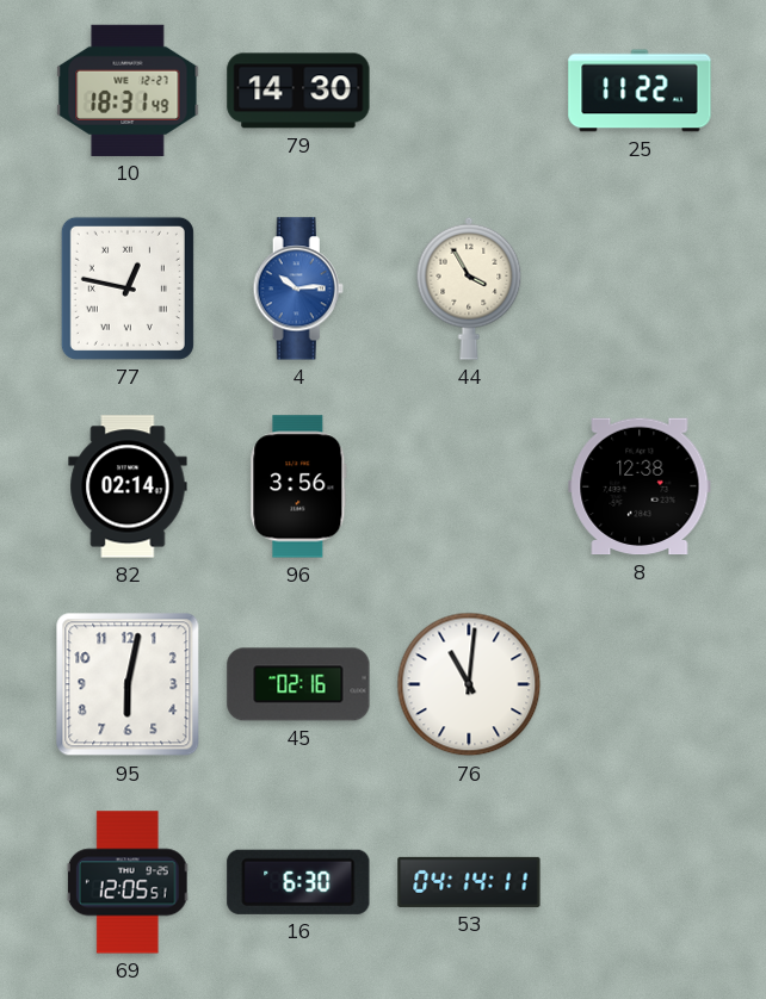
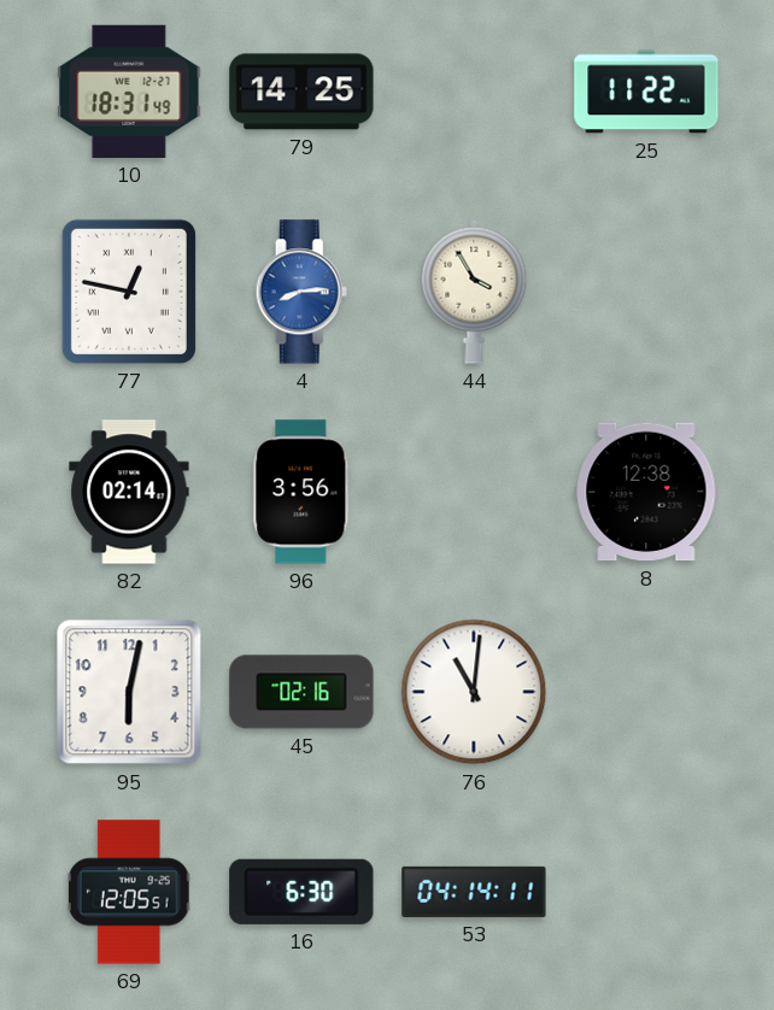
79: 14:30 -> 14:25 (301, 92)
4: 10:14 -> 8:14 (301, 292)
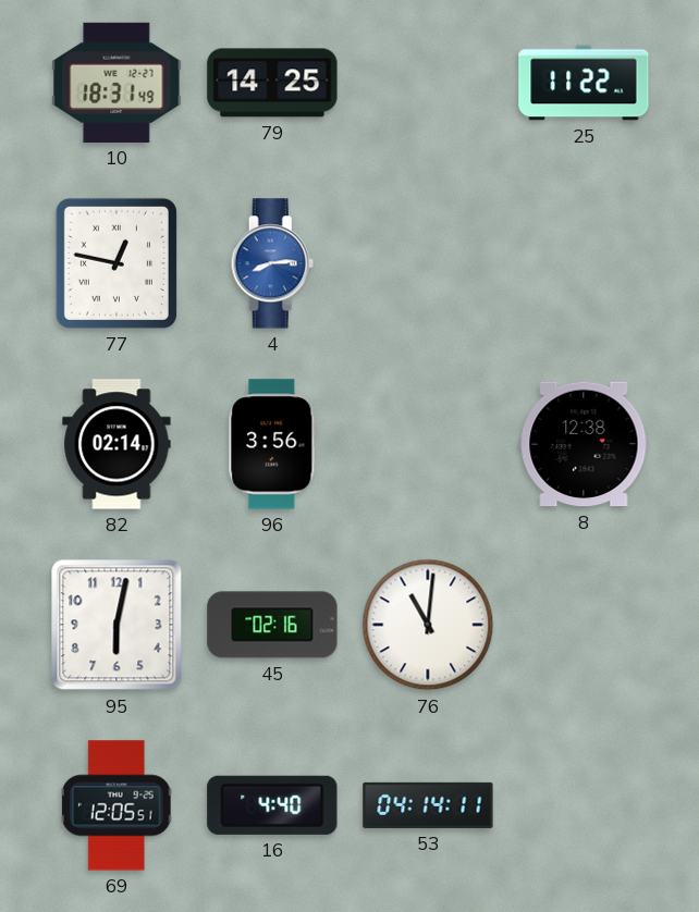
44: 3:55 -> none (474, 292)
16: 6:30 -> 4:40 (272, 805)
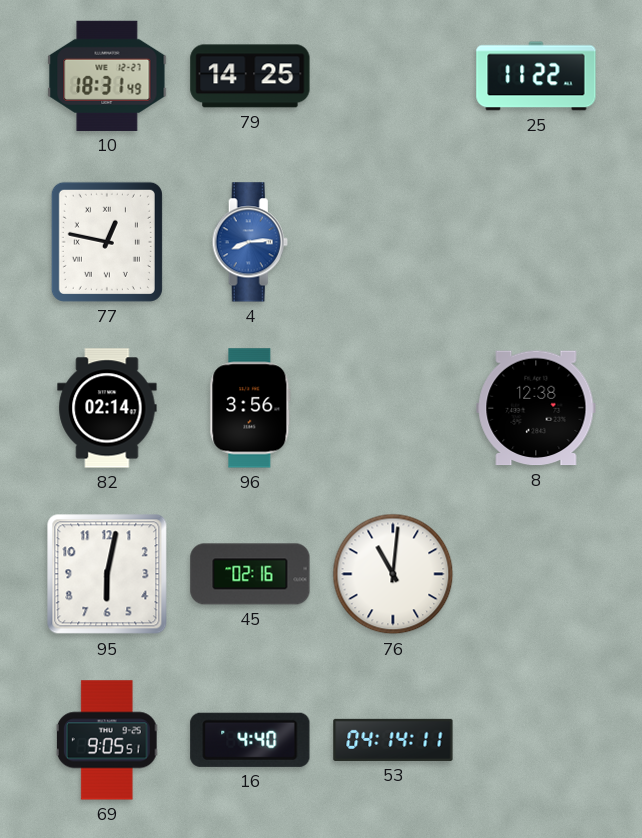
69: 12:05 -> 9:05 (107, 740)
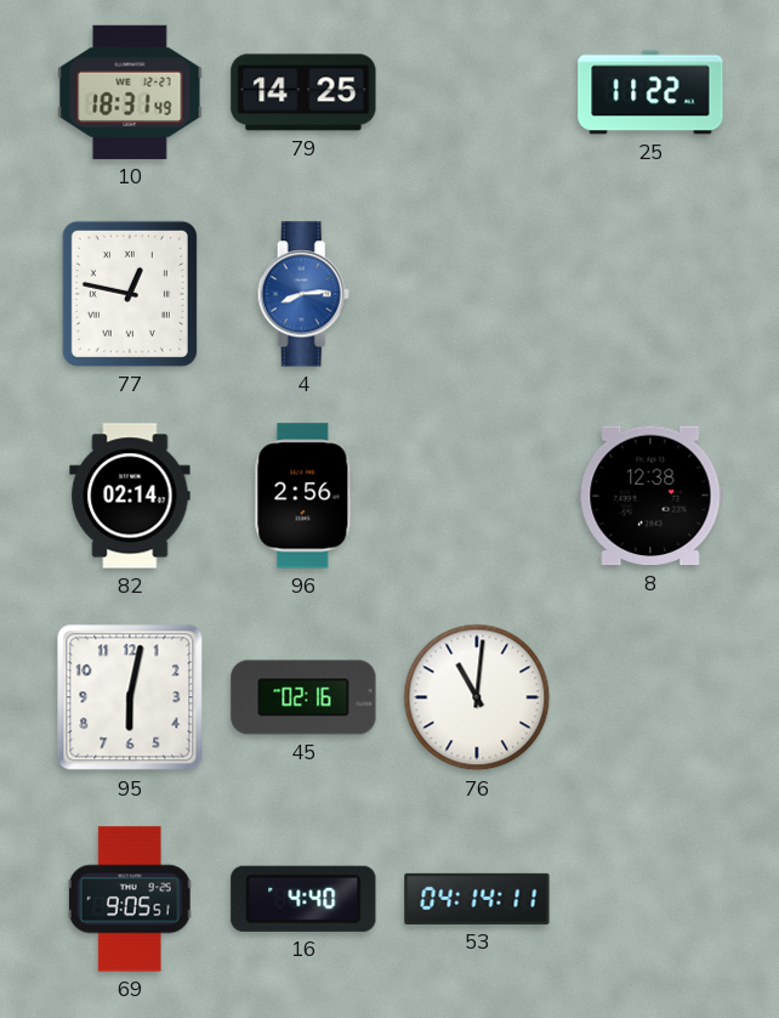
96: 3:56 -> 2:56 (303, 496)
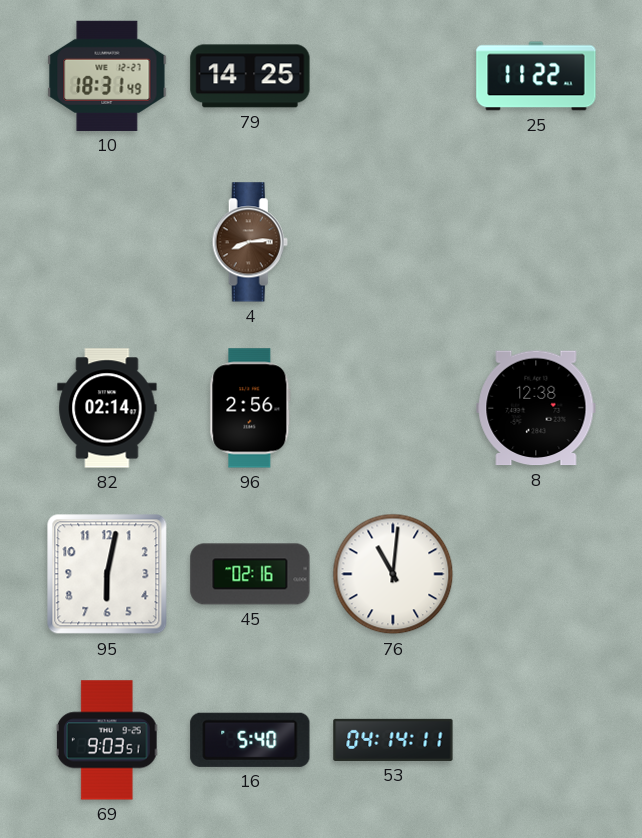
77: 12:47 -> none (130, 294)
4 dial: blue -> brown (250, 242)
69: 9:05 -> 9:03 (107, 740)
16: 4:40 -> 5:40 (250, 740)
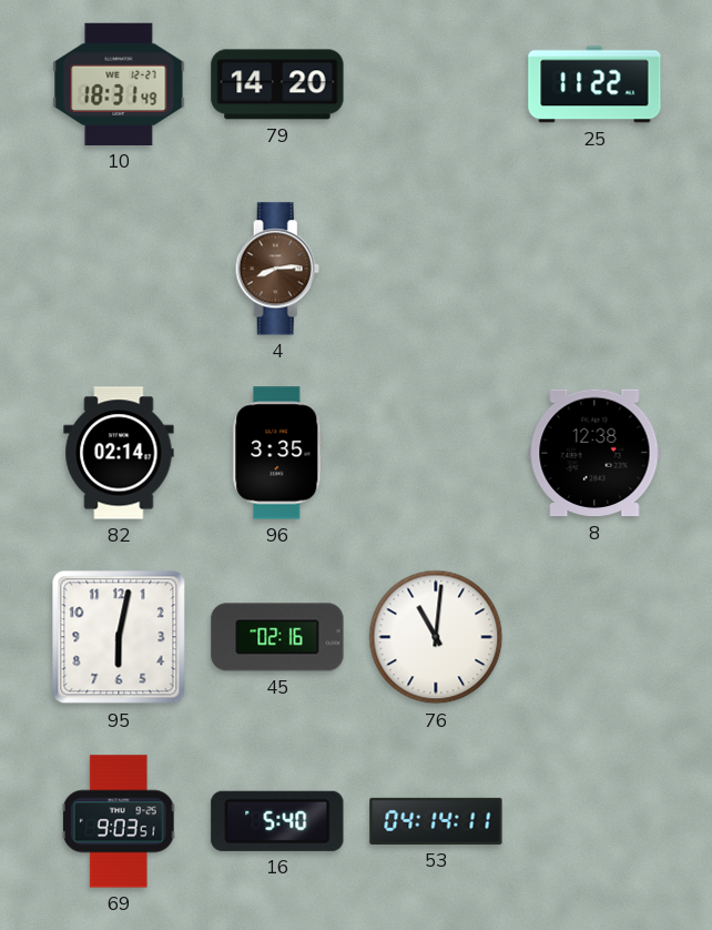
79: 14:25 -> 14:20 (277, 84)
96: 2:56 -> 3:35 (277, 453)
